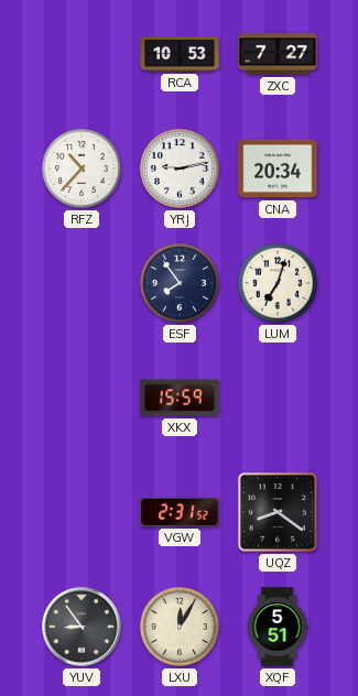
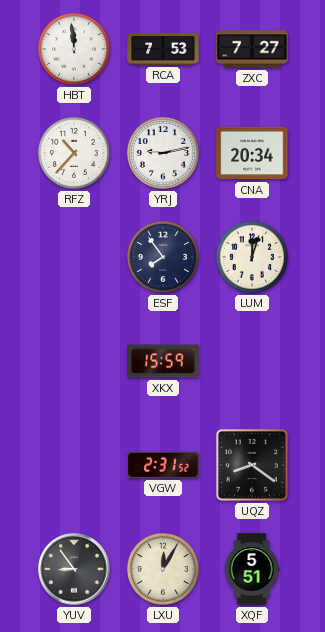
HBT: none -> 11:59 (74, 49)
RCA: 10:53 -> 7:53 (163, 49)
LUM: 7:03 -> 12:03 (252, 257)
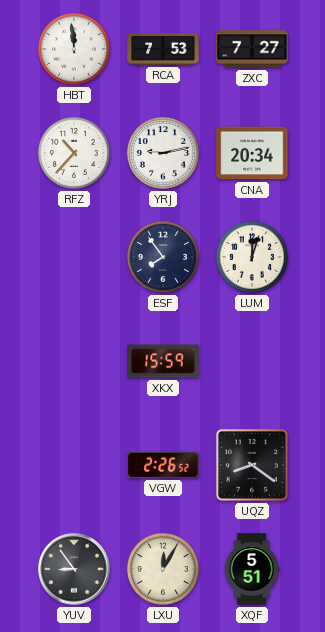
VGW: 2:31 -> 2:26 (163, 465)
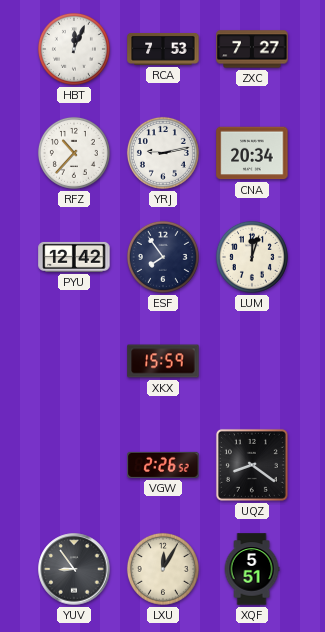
HBT: 11:59 -> 12:04 (74, 49)
PYU: none -> 12:42 (74, 257)
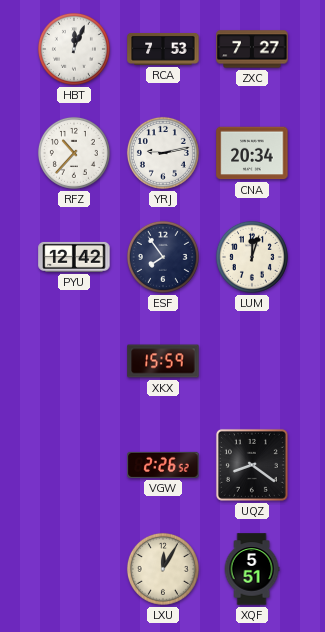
YUV: 8:54 -> none (74, 569)
